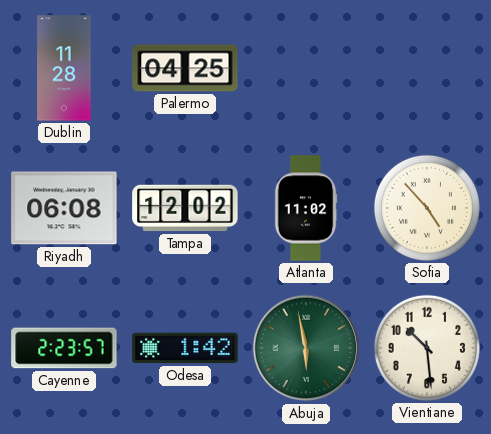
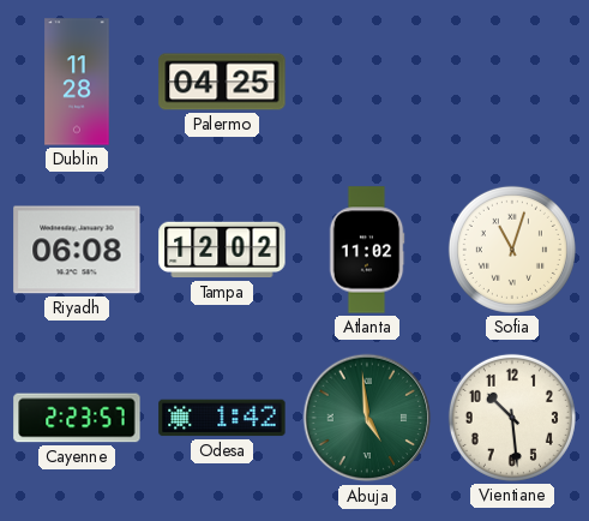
Sofia: 4:53 -> 11:03 (512, 250)
Abuja: 5:58 -> 4:59 (367, 418)
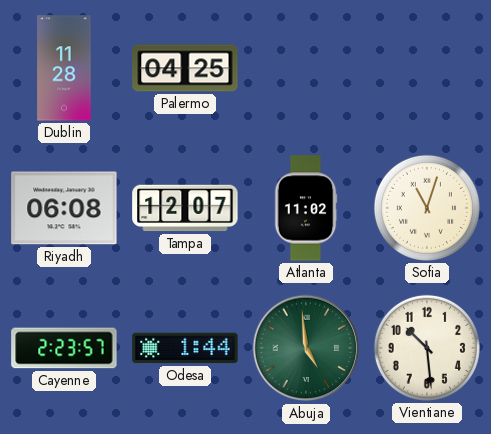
Tampa: 12:02 -> 12:07 (185, 208)
Odesa: 1:42 -> 1:44 (185, 348)
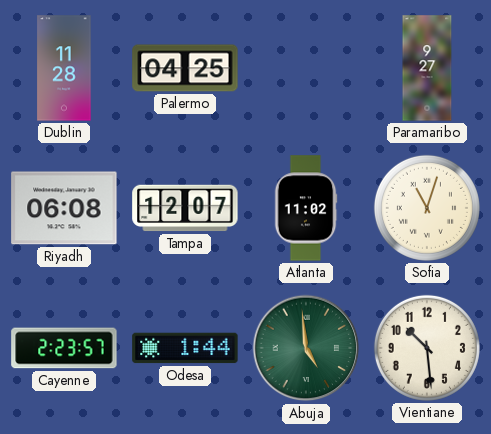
Paramaribo: none -> 9:27 (427, 68)
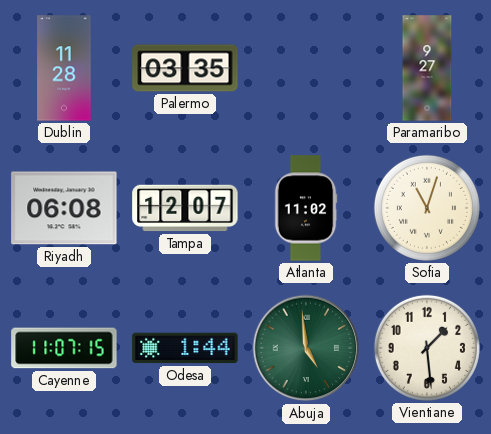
Palermo: 04:25 -> 03:35 (185, 68)
Cayenne: 2:23 -> 11:07 (64, 348)
Vientiane: 10:29 -> 1:29 (427, 348)
